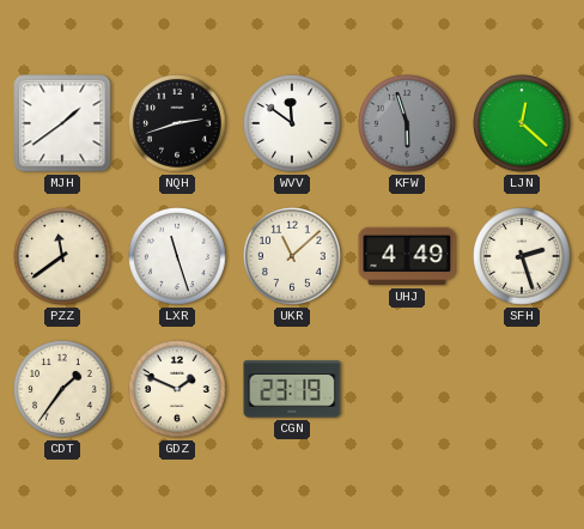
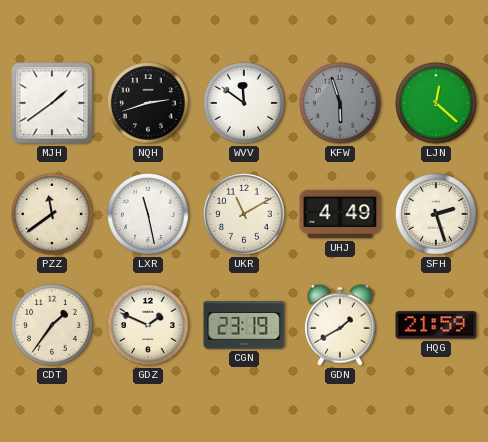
LXR: 11:27 -> 11:28 (148, 214)
UKR: 11:08 -> 11:10 (244, 214)
GDN: none -> 1:40 (340, 325)
HQG: none -> 21:59 (436, 325)
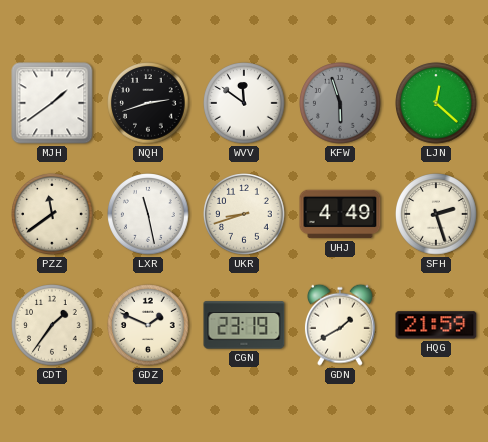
UKR: 11:10 -> 8:42 (244, 214)
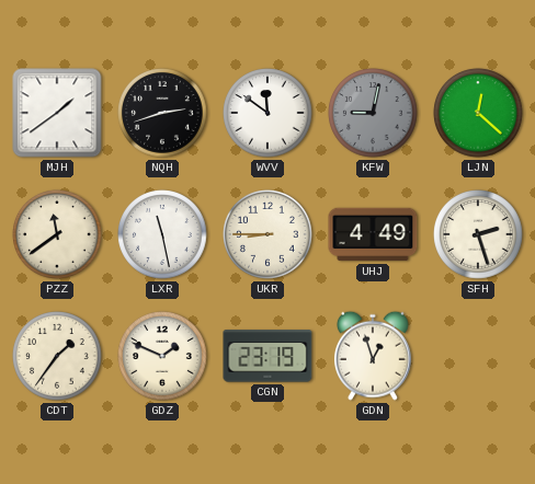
KFW: 5:57 -> 9:02 (373, 113)
UKR: 8:42 -> 8:45 (267, 234)
GDN: 1:40 -> 12:57 (373, 356)
HQG: 21:59 -> none (436, 325)
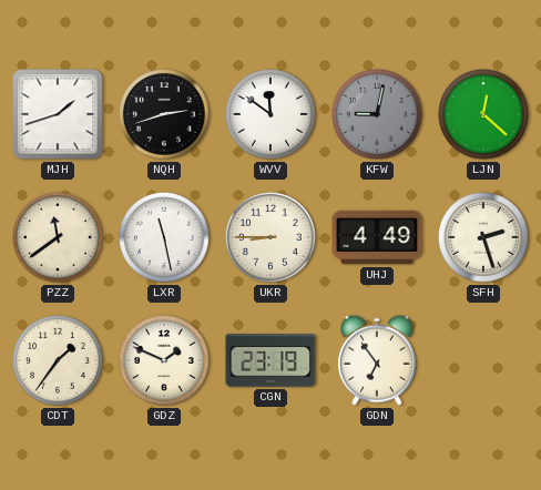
MJH: 1:39 -> 1:42 (58, 114)
GDN: 12:57 -> 6:54 (377, 360)
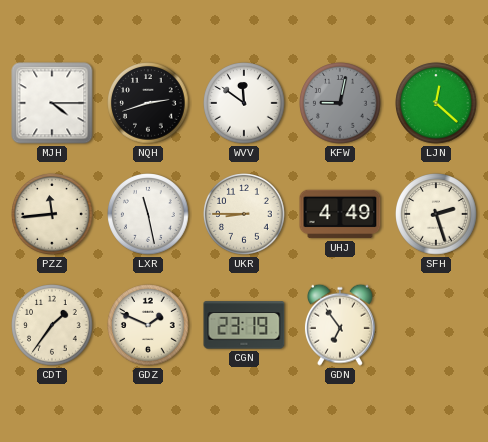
MJH: 1:42 -> 4:15 (52, 103)
PZZ: 11:39 -> 11:44 (52, 214)
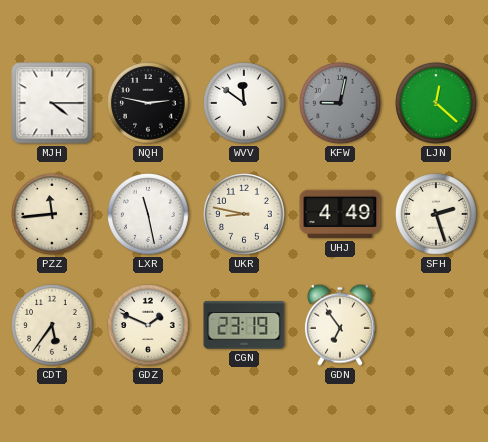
NQH: 2:42 -> 2:47 (148, 103)
UKR: 8:45 -> 8:47 (244, 214)
CDT: 1:36 -> 5:36 (52, 325)
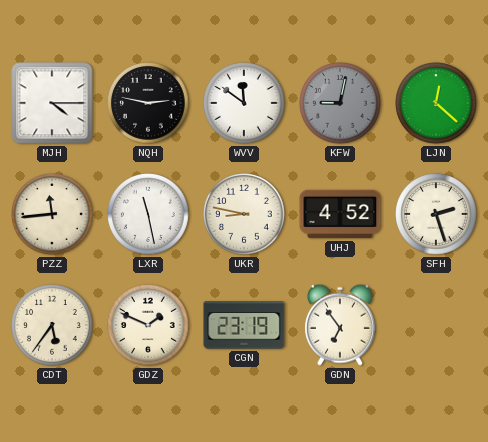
UHJ: 4:49 -> 4:52 (340, 214)
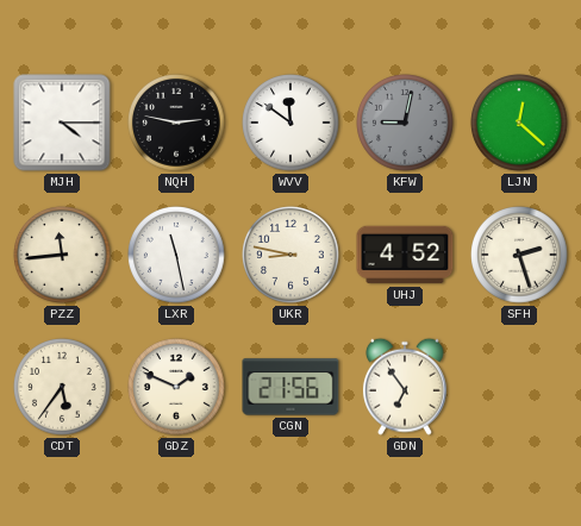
CGN: 23:19 -> 21:56 (290, 387)
